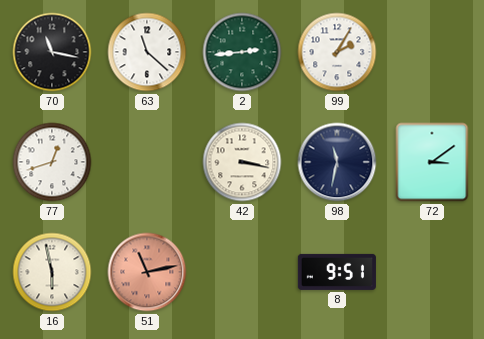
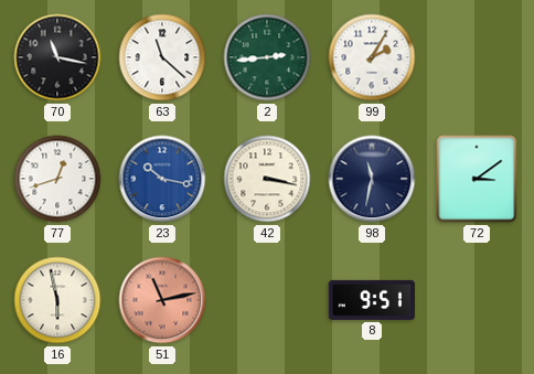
23: none -> 10:17 (162, 179)
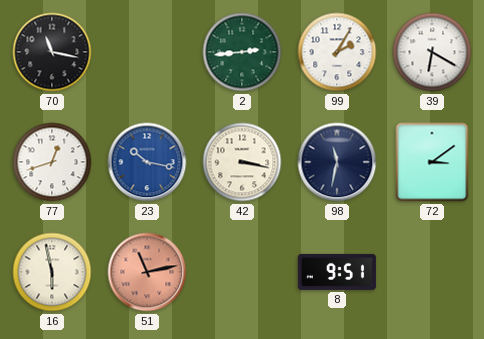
63: 11:22 -> none (162, 57)
39: none -> 6:20 (432, 52)
